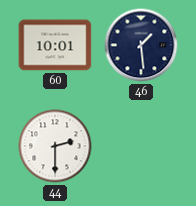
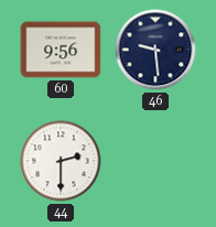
60: 10:01 -> 9:56 (61, 50)
46: 1:29 -> 9:29 (155, 50)
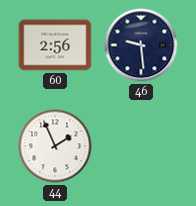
60: 9:56 -> 2:56 (55, 45)
44: 2:30 -> 1:56 (55, 146)
